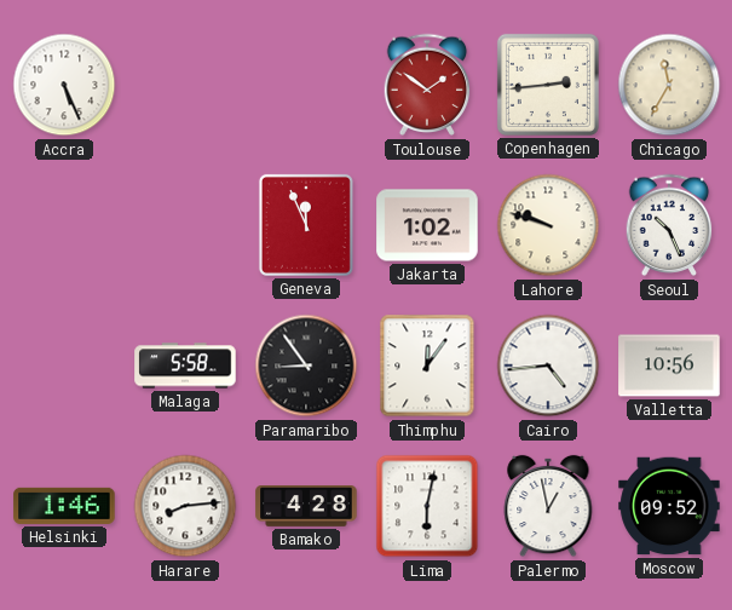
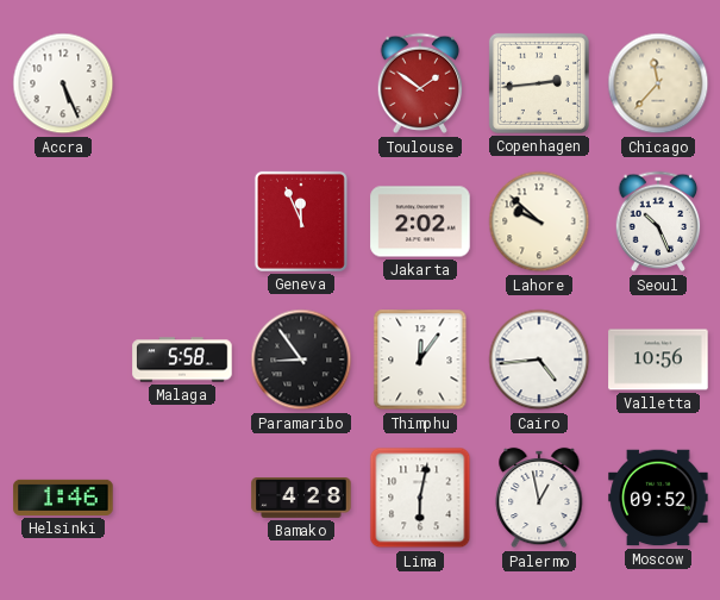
Chicago: 11:35 -> 11:37 (658, 83)
Jakarta: 1:02 -> 2:02 (420, 221)
Lahore: 9:48 -> 9:52 (539, 221)
Harare: 8:14 -> none (185, 506)
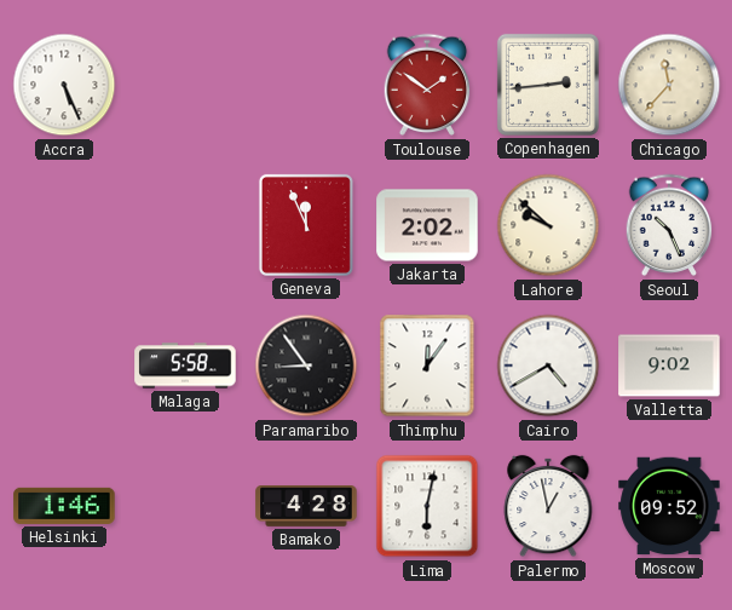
Cairo: 4:44 -> 4:40 (548, 366)
Valletta: 10:56 -> 9:02 (669, 366)
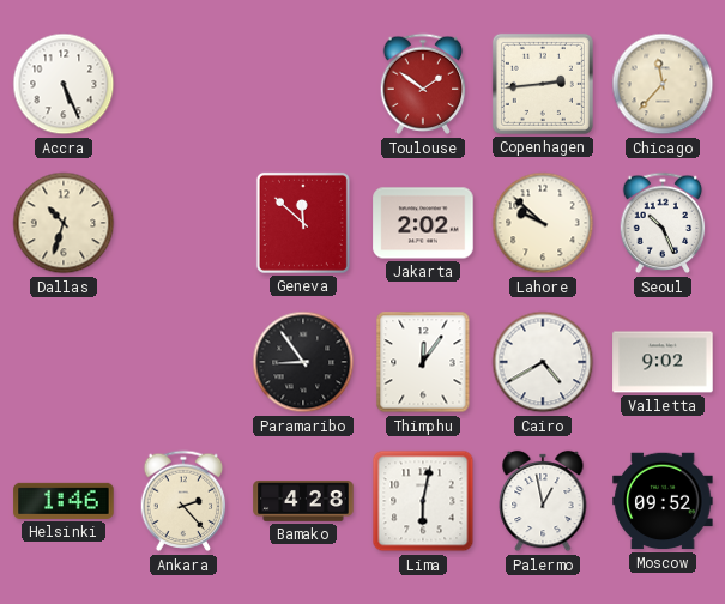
Dallas: none -> 10:33 (64, 223)
Geneva: 11:56 -> 11:52 (303, 223)
Malaga: 5:58 -> none (185, 366)
Ankara: none -> 2:23 (183, 501)
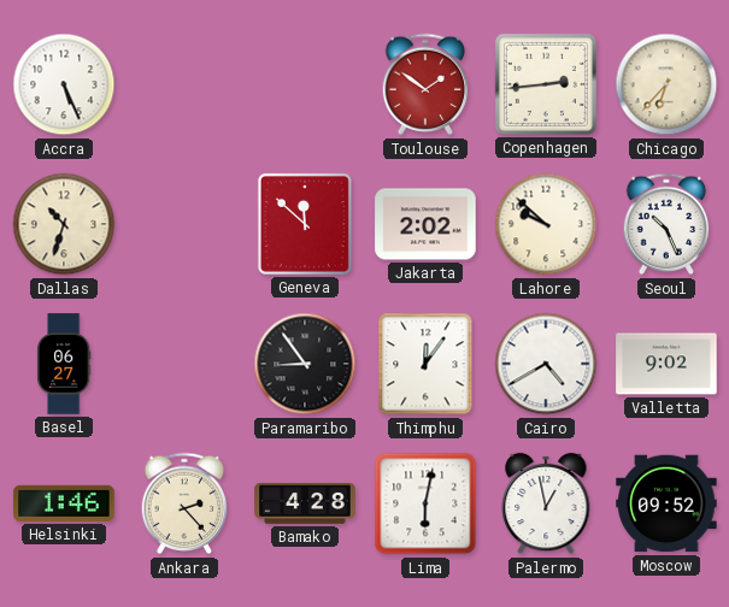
Chicago: 11:37 -> 6:37 (666, 84)
Basel: none -> 06:27 (64, 364)
